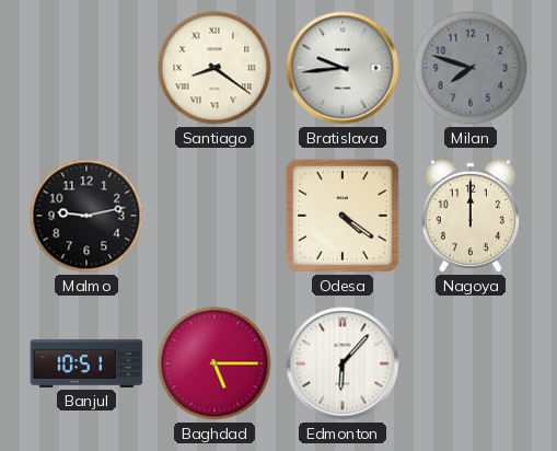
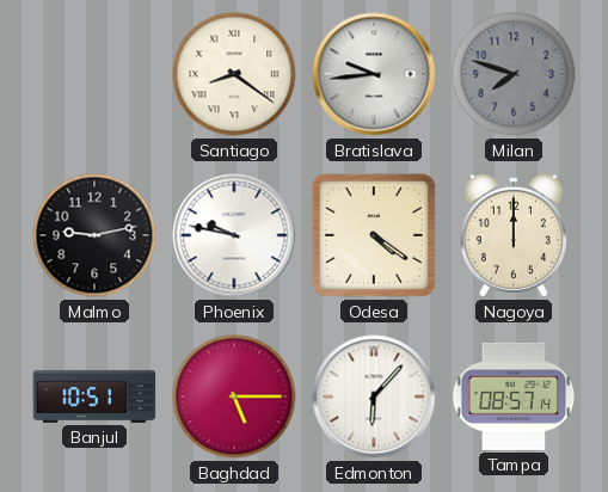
Phoenix: none -> 9:47 (234, 235)
Tampa: none -> 08:57 (514, 396)
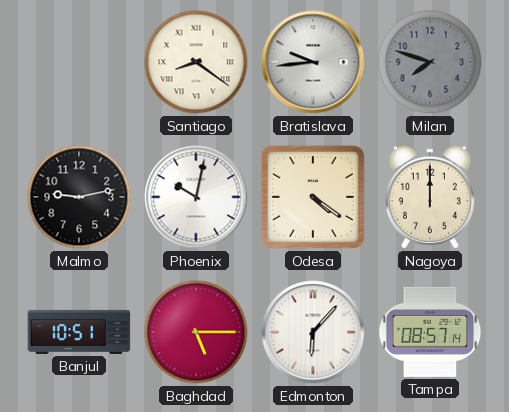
Phoenix: 9:47 -> 10:02 (196, 197)
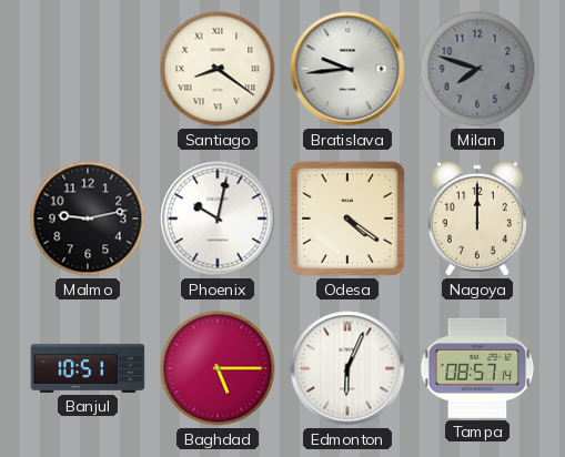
Edmonton: 6:07 -> 6:04 (347, 368)
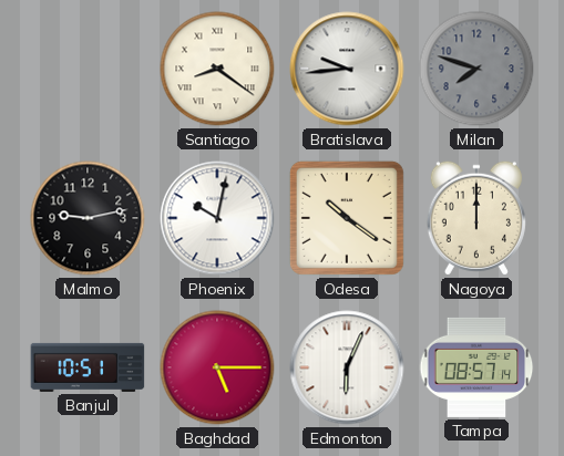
Odesa: 4:21 -> 10:21 (347, 218)
